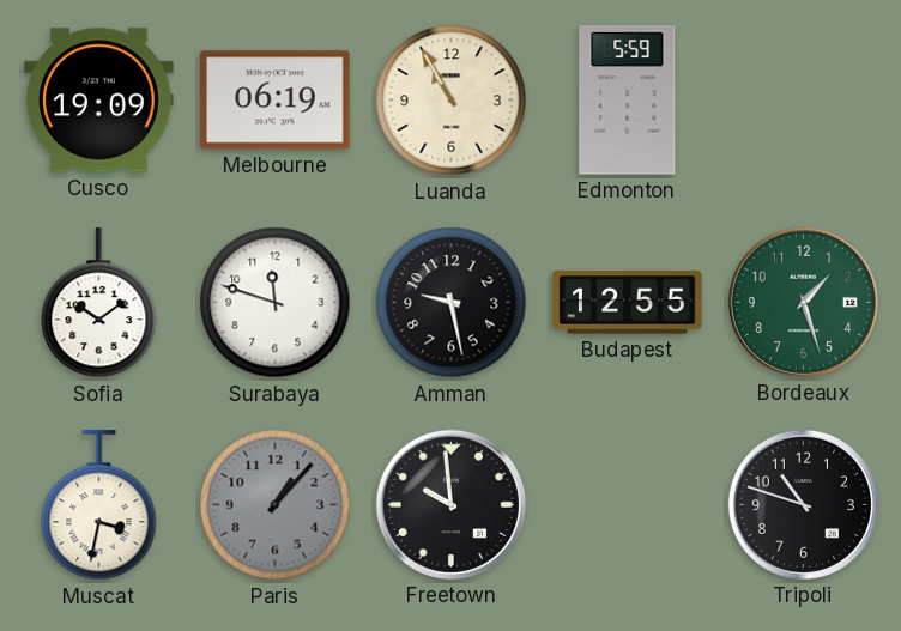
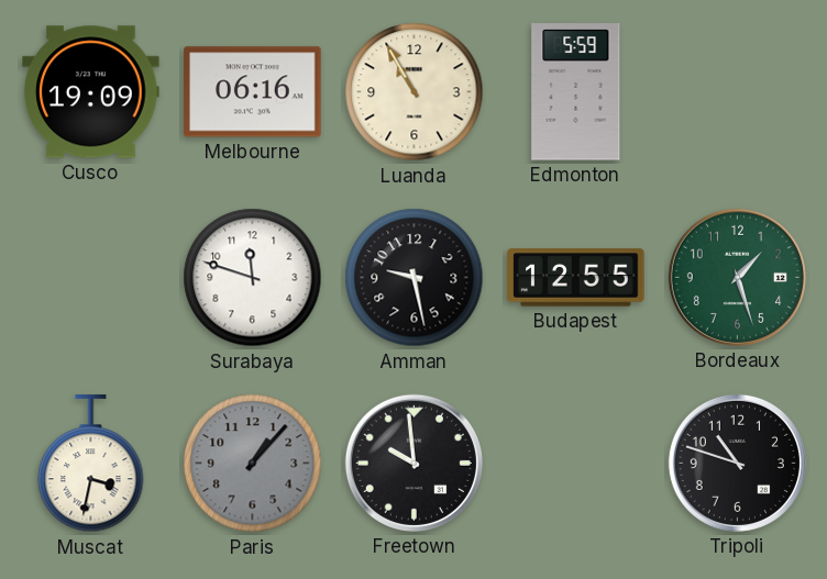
Melbourne: 06:19 -> 06:16 (253, 92)
Sofia: 10:09 -> none (99, 303)
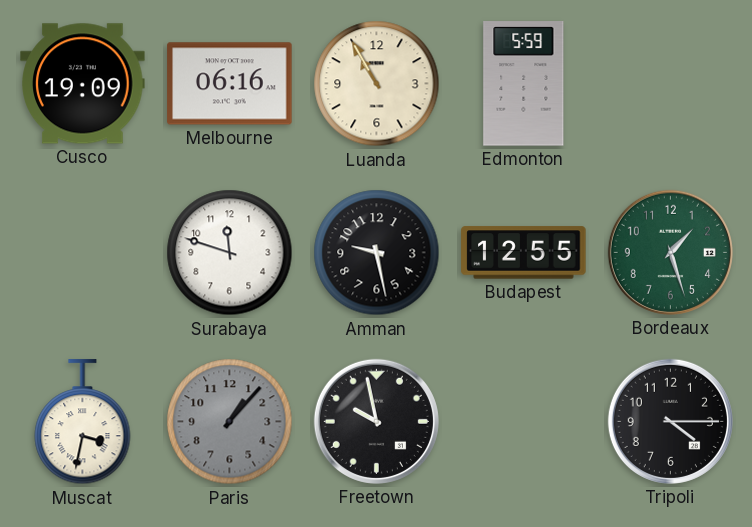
Freetown: 9:59 -> 9:58 (376, 421)
Tripoli: 10:48 -> 4:15 (670, 421)
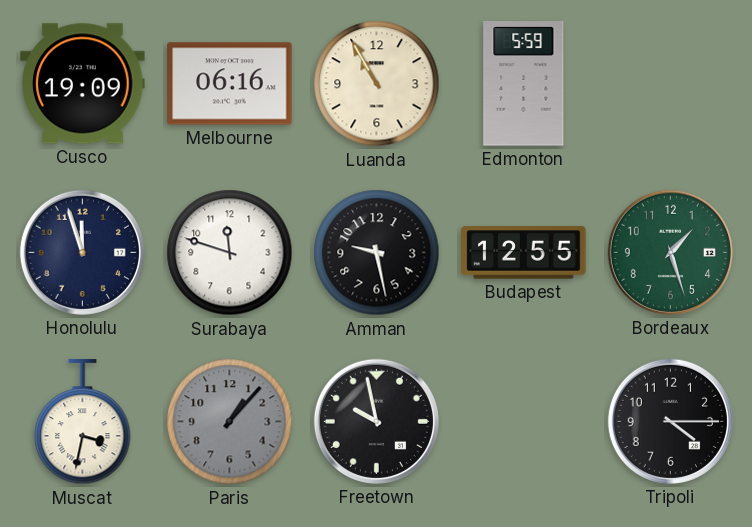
Honolulu: none -> 11:57 (82, 252)
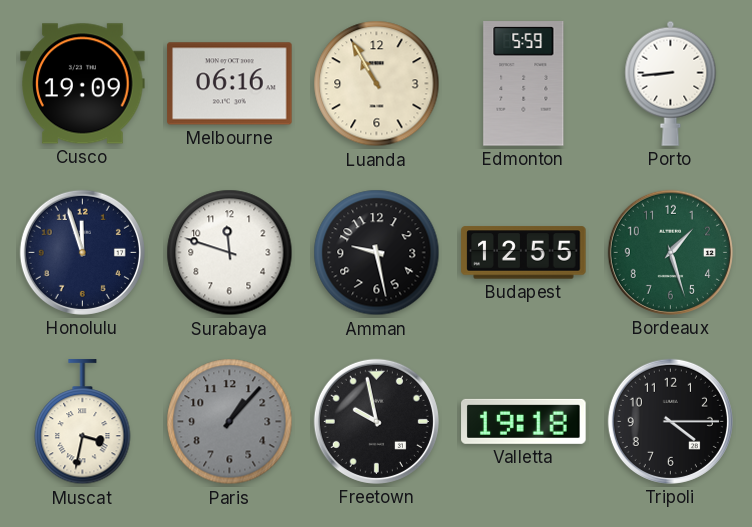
Porto: none -> 8:44 (671, 83)
Valletta: none -> 19:18 (524, 421)
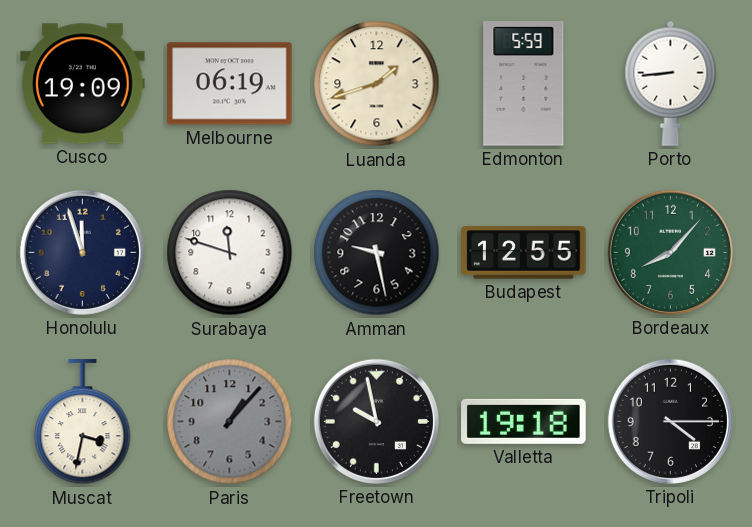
Melbourne: 06:16 -> 06:19 (230, 84)
Luanda: 10:55 -> 1:42 (377, 84)
Bordeaux: 1:27 -> 8:07 (670, 252)
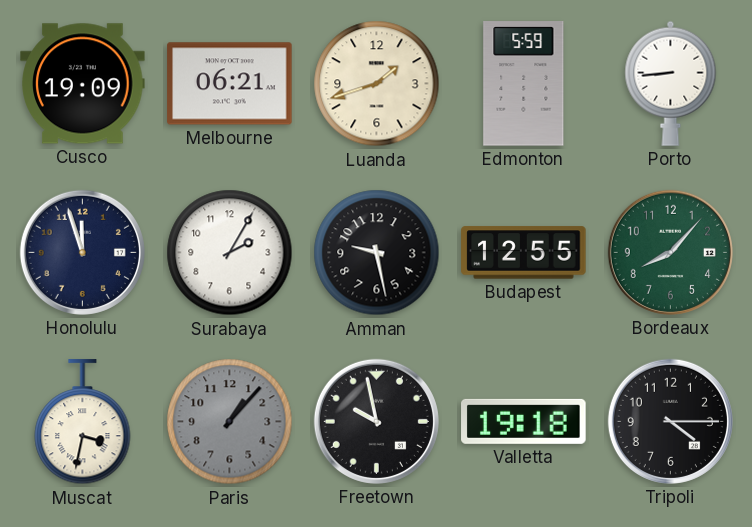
Melbourne: 06:19 -> 06:21 (230, 84)
Surabaya: 11:48 -> 2:05 (230, 253)
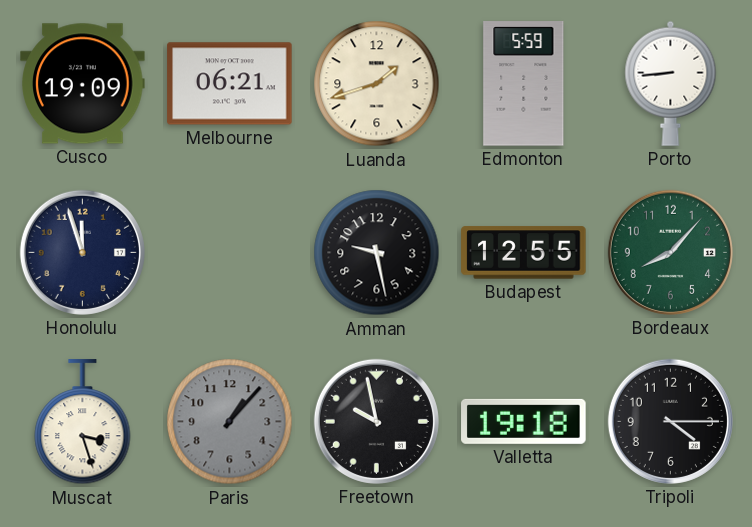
Surabaya: 2:05 -> none (230, 253)
Muscat: 3:32 -> 3:27 (83, 422)
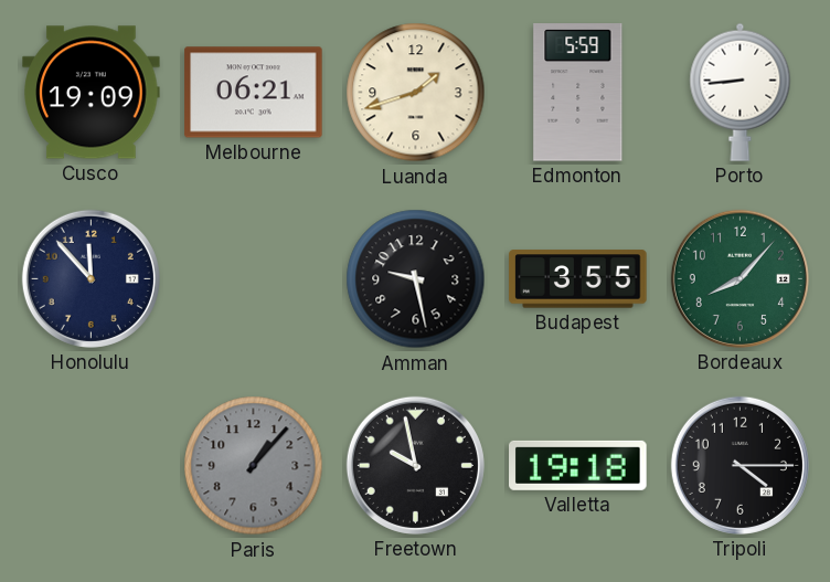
Honolulu: 11:57 -> 11:53 (91, 278)
Budapest: 12:55 -> 3:55 (578, 279)
Muscat: 3:27 -> none (83, 422)
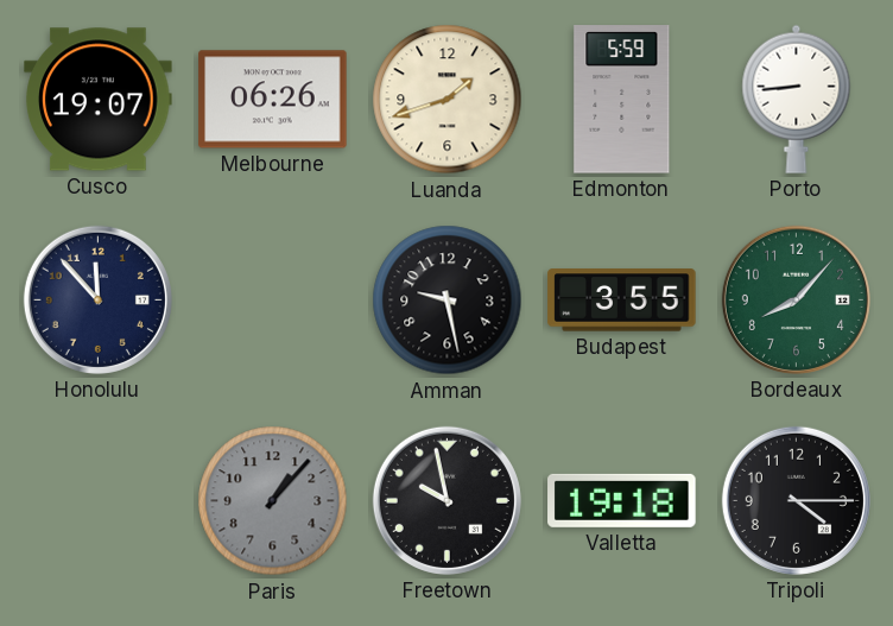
Cusco: 19:09 -> 19:07 (99, 100)
Melbourne: 06:21 -> 06:26 (273, 100)
